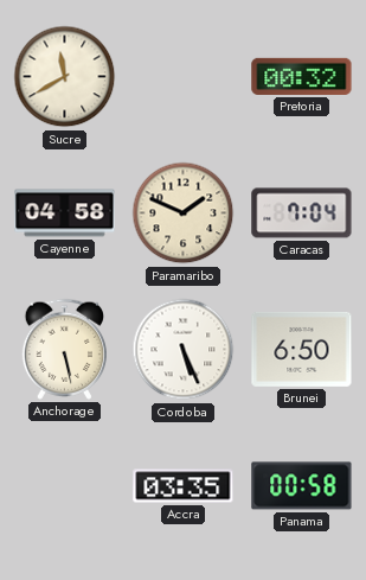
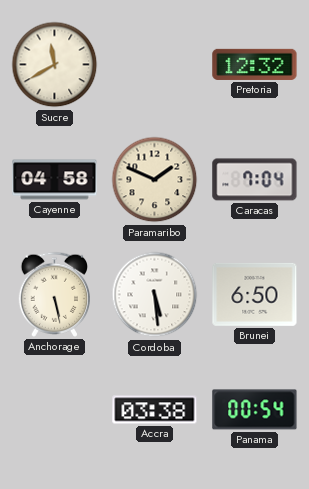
Pretoria: 00:32 -> 12:32 (255, 64)
Cordoba: 5:26 -> 5:29 (155, 295)
Accra: 03:35 -> 03:38 (155, 410)
Panama: 00:58 -> 00:54 (255, 410)
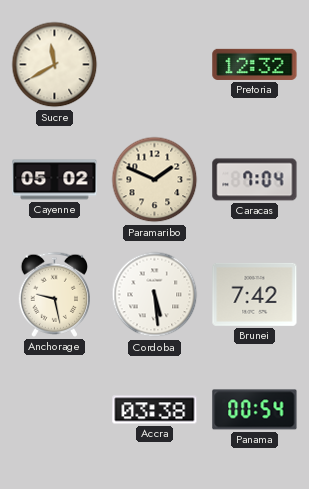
Cayenne: 04:58 -> 05:02 (55, 180)
Anchorage: 5:28 -> 9:28 (55, 294)
Brunei: 6:50 -> 7:42 (255, 294)
